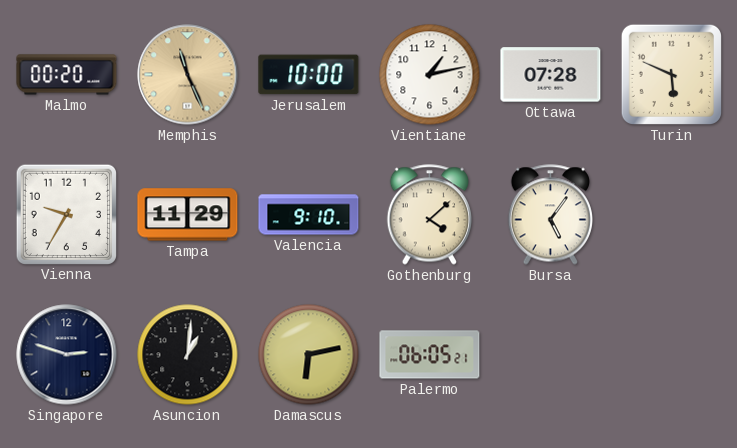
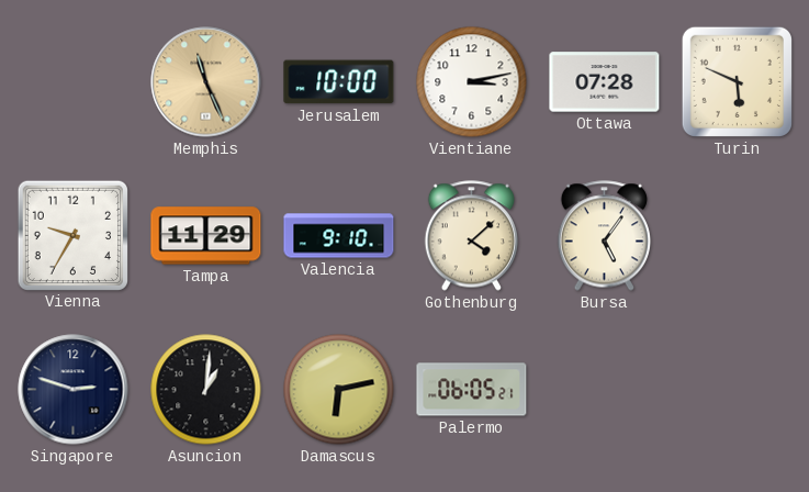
Malmo: 00:20 -> none (67, 75)
Vientiane: 1:13 -> 3:13 (472, 82)
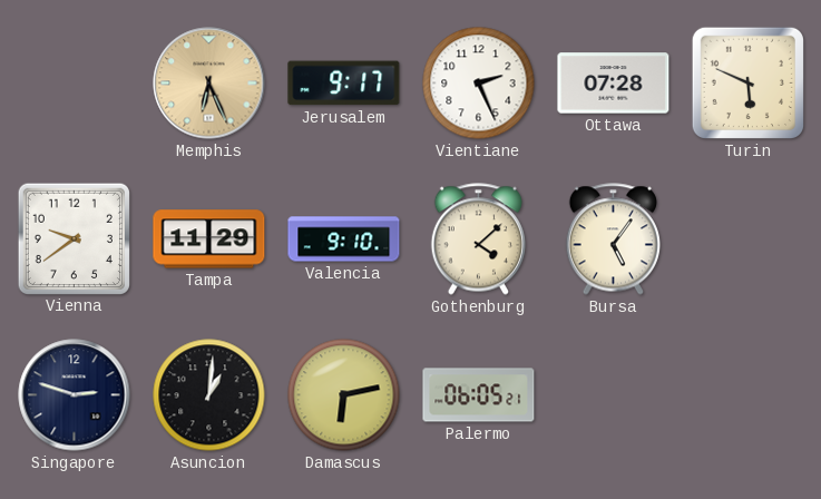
Memphis: 11:26 -> 6:26 (209, 84)
Jerusalem: 10:00 -> 9:17 (344, 84)
Vientiane: 3:13 -> 2:26 (479, 84)
Vienna: 9:35 -> 9:39 (74, 238)
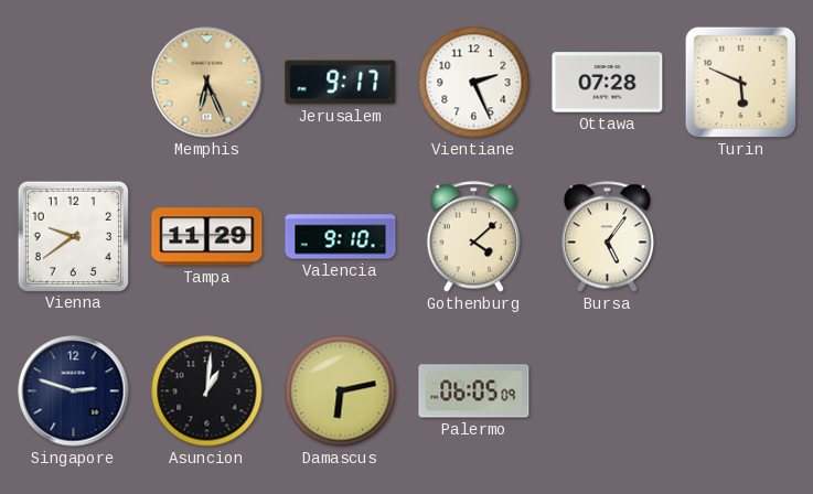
Palermo: 06:05:21 -> 06:05:09 (474, 391)
